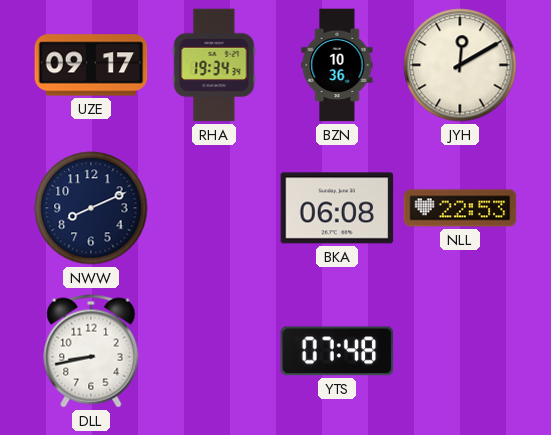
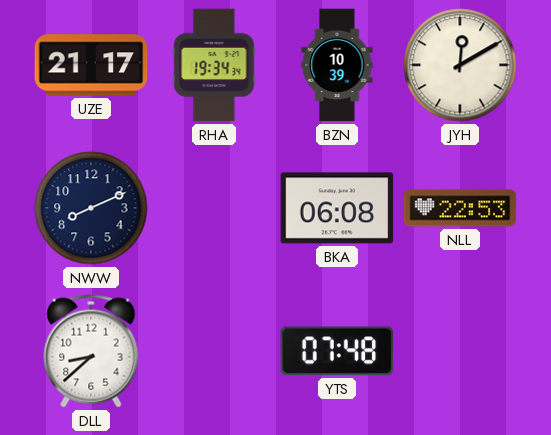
UZE: 09:17 -> 21:17 (91, 65)
BZN: 10:36 -> 10:39 (337, 65)
DLL: 8:43 -> 8:38 (91, 351)
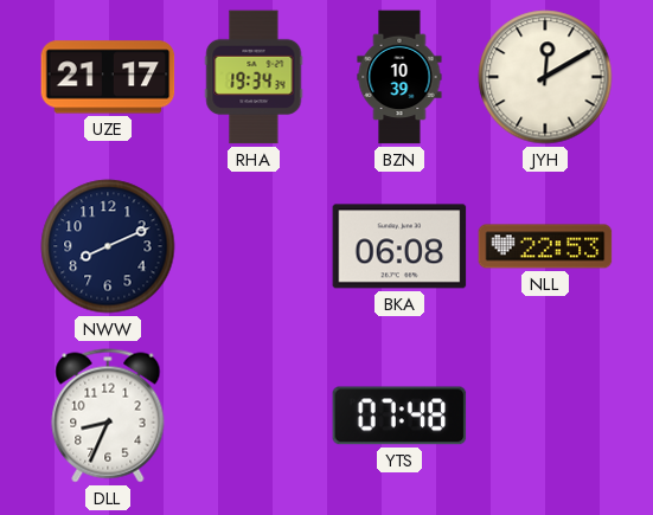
DLL: 8:38 -> 8:34 (108, 416)
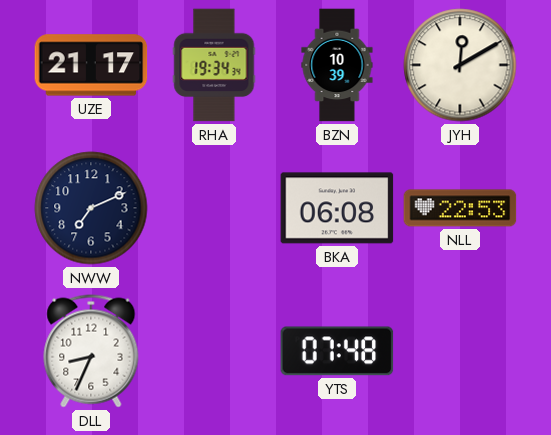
NWW: 8:11 -> 7:11 (91, 208)
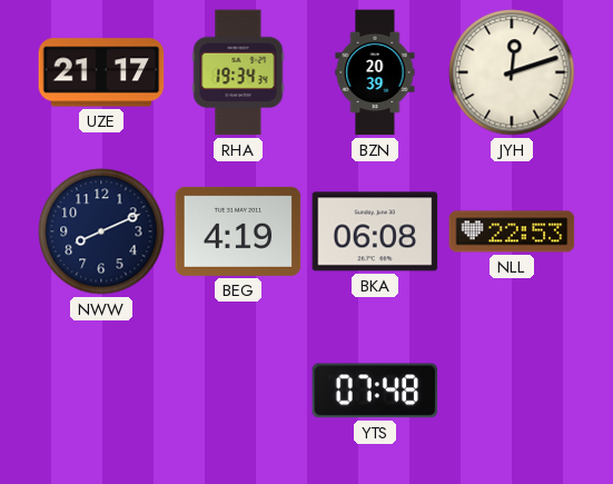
BZN: 10:39 -> 20:39 (375, 72)
JYH: 12:10 -> 12:12 (512, 72)
NWW: 7:11 -> 8:11 (101, 231)
BEG: none -> 4:19 (238, 231)
DLL: 8:34 -> none (91, 351)
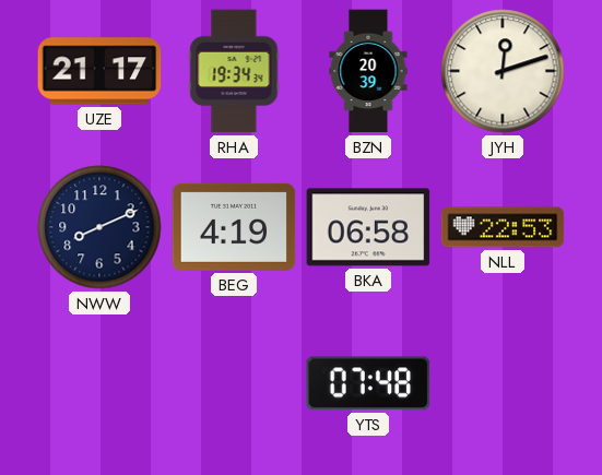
BKA: 06:08 -> 06:58 (368, 227)
